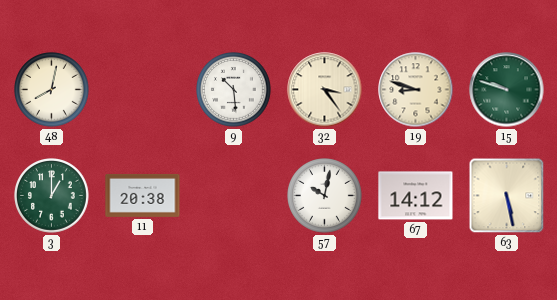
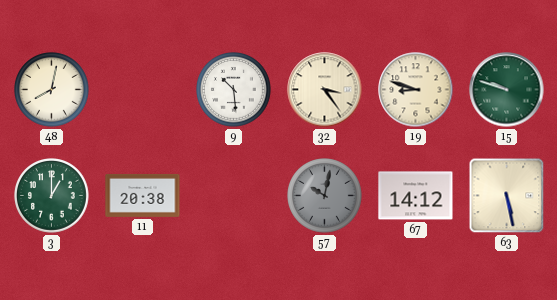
57 dial: white -> grey (325, 196)
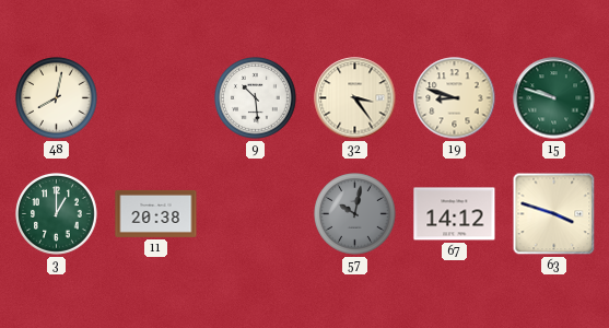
63: 5:28 -> 3:48 (554, 214)
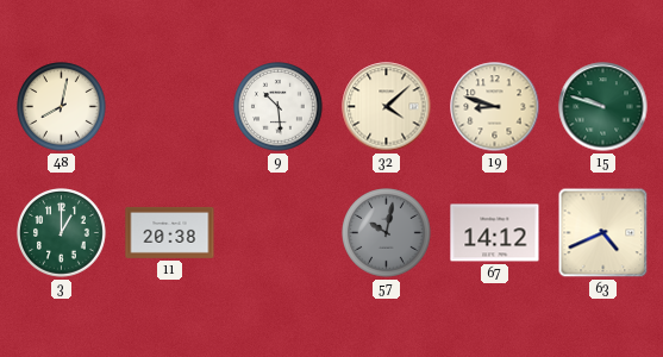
32: 3:24 -> 4:08 (387, 107)
63: 3:48 -> 4:41 (603, 233)
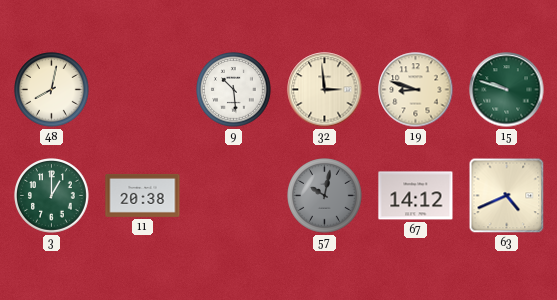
32: 4:08 -> 2:59 (325, 90)
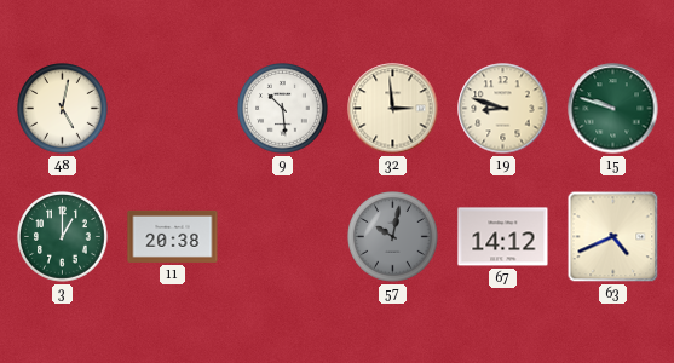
48: 8:02 -> 5:02 (63, 109)
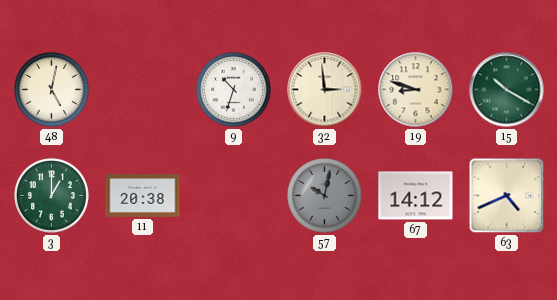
9: 10:29 -> 10:33 (234, 90)
15: 9:48 -> 10:20 (507, 90)
